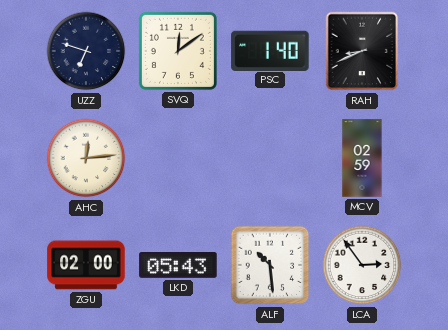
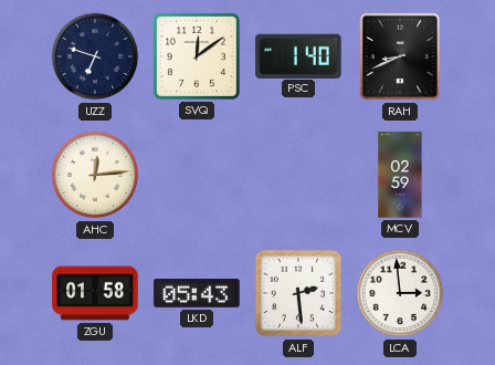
ZGU: 02:00 -> 01:58 (95, 293)
ALF: 10:29 -> 2:29 (298, 293)
LCA: 2:54 -> 2:59 (400, 293)
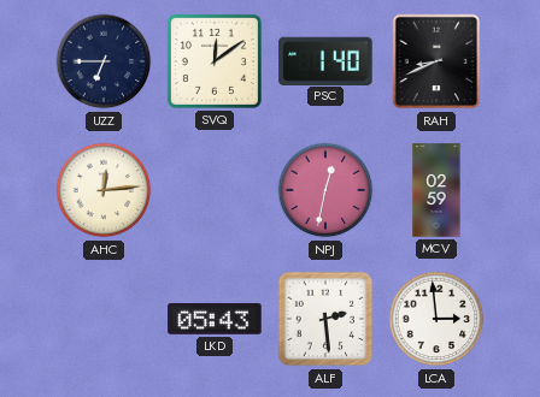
UZZ: 6:48 -> 6:45 (104, 61)
NPJ: none -> 12:32 (325, 190)
ZGU: 01:58 -> none (95, 293)
